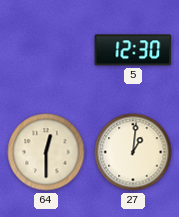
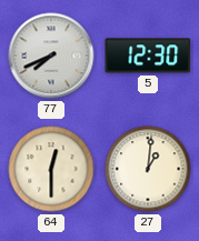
77: none -> 7:41 (51, 56)
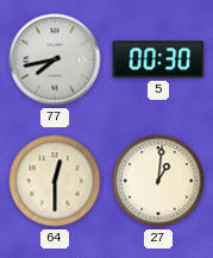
77: 7:41 -> 7:43 (55, 59)
5: 12:30 -> 00:30 (158, 59)
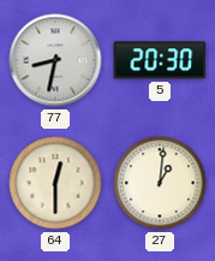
77: 7:43 -> 8:32 (55, 60)
5: 00:30 -> 20:30 (160, 60)
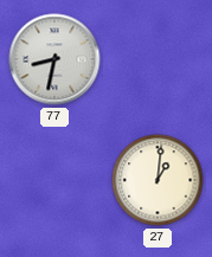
5: 20:30 -> none (160, 60)
64: 12:30 -> none (55, 183)
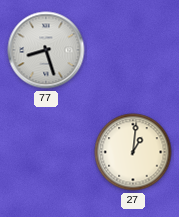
77: 8:32 -> 8:27 (46, 50)
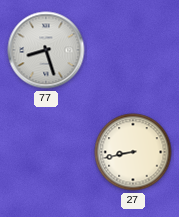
27: 1:01 -> 8:43 (133, 152)
